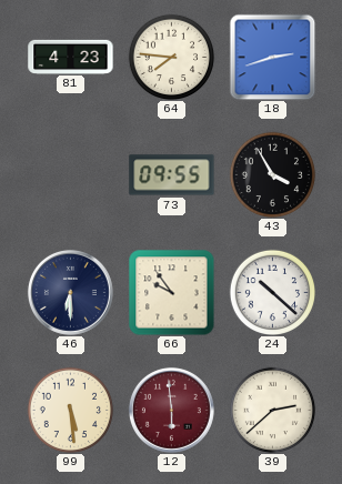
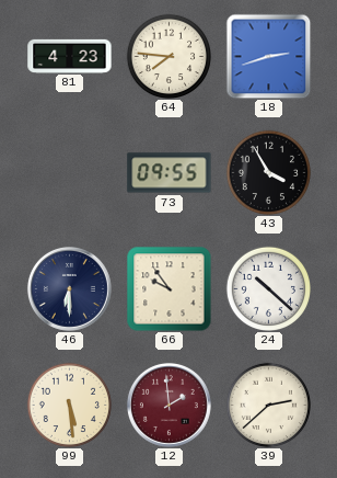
12: 5:59 -> 1:59 (168, 405)
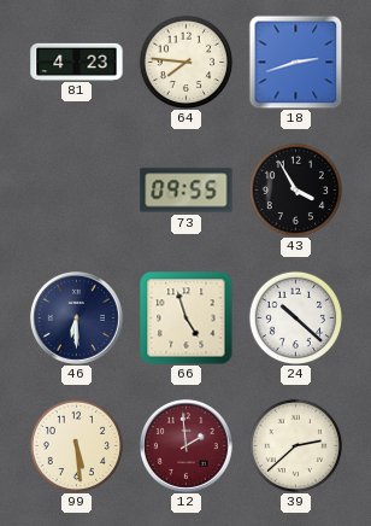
66: 9:54 -> 4:57 (185, 317)
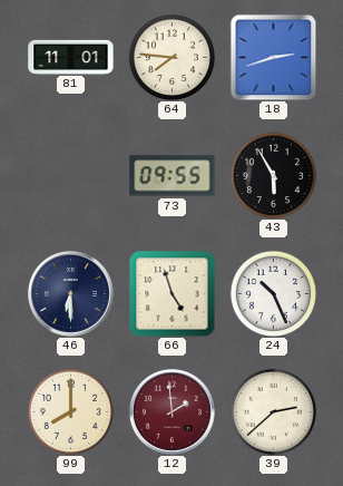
81: 4:23 -> 11:01 (71, 57)
43: 3:55 -> 5:55 (273, 175)
24: 10:22 -> 10:26 (273, 293)
99: 5:29 -> 8:00 (70, 411)
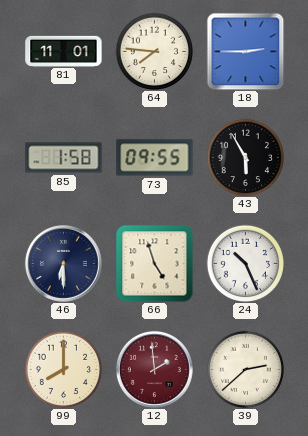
18: 2:42 -> 2:45 (245, 51)
85: none -> 1:58 (64, 158)
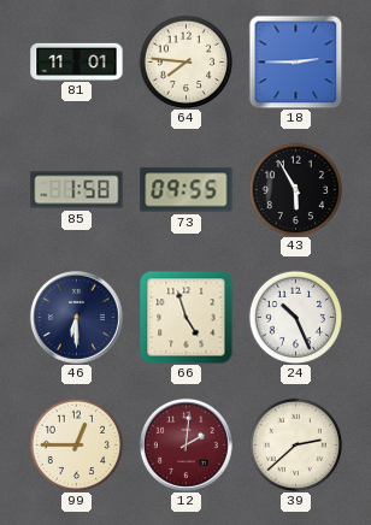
99: 8:00 -> 12:45 (76, 444)
12: 1:59 -> 2:01 (185, 444)
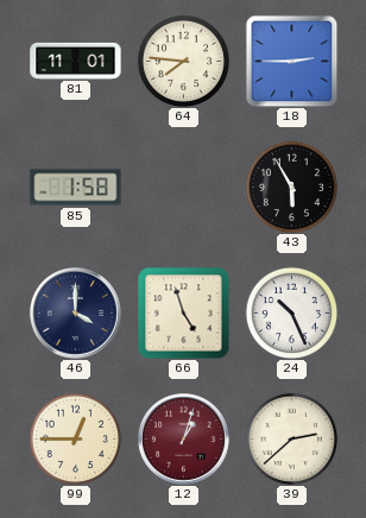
73: 09:55 -> none (187, 190)
46: 6:30 -> 4:00 (75, 312)
12: 2:01 -> 1:03 (183, 438)
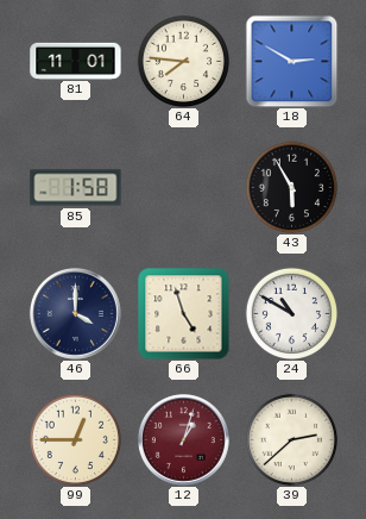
18: 2:45 -> 2:50 (291, 61)
24: 10:26 -> 10:50 (291, 313)
